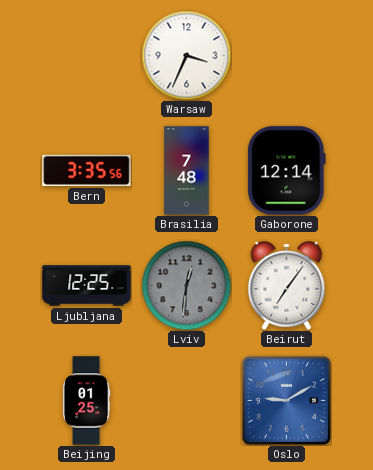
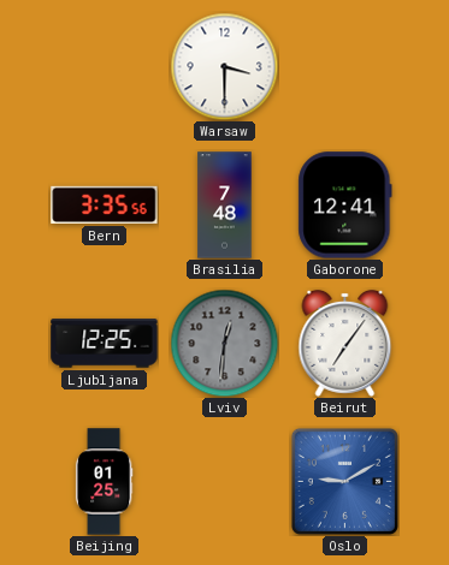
Warsaw: 3:34 -> 3:30 (224, 66)
Gaborone: 12:14 -> 12:41 (345, 206)
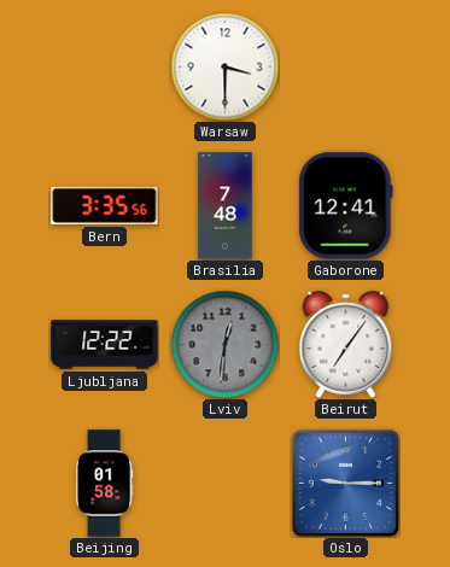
Ljubljana: 12:25 -> 12:22 (105, 345)
Beijing: 01:25 -> 01:58 (104, 484)
Oslo: 9:10 -> 9:15 (345, 483)
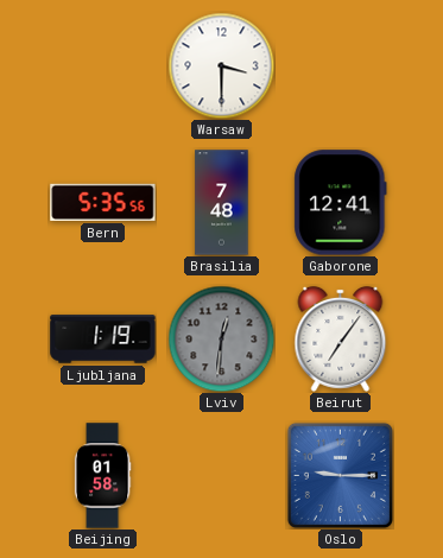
Bern: 3:35 -> 5:35 (103, 202)
Ljubljana: 12:22 -> 1:19 (103, 340)
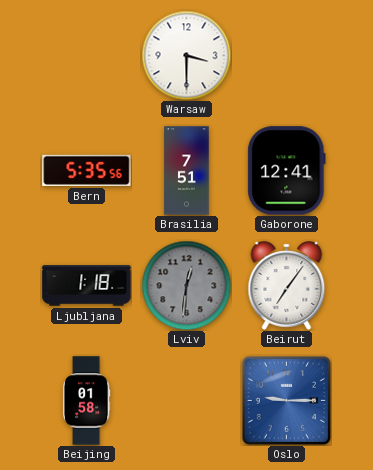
Brasilia: 7:48 -> 7:51 (187, 171)
Ljubljana: 1:19 -> 1:18 (87, 286)
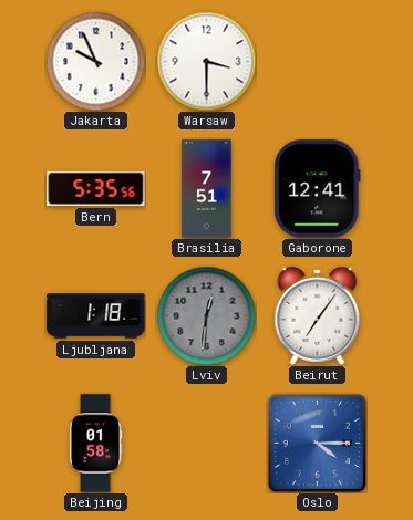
Jakarta: none -> 9:56 (95, 61)
Oslo: 9:15 -> 4:15 (317, 443)
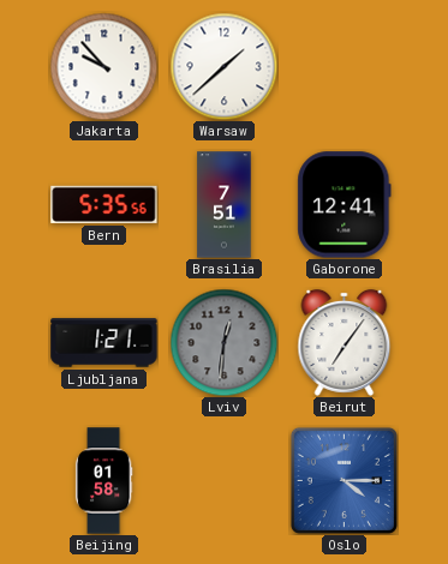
Jakarta: 9:56 -> 9:53 (103, 66)
Warsaw: 3:30 -> 1:38 (223, 66)
Ljubljana: 1:18 -> 1:21 (104, 343)
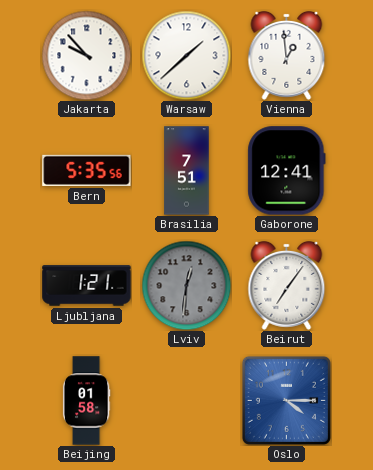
Vienna: none -> 12:59 (287, 55)
